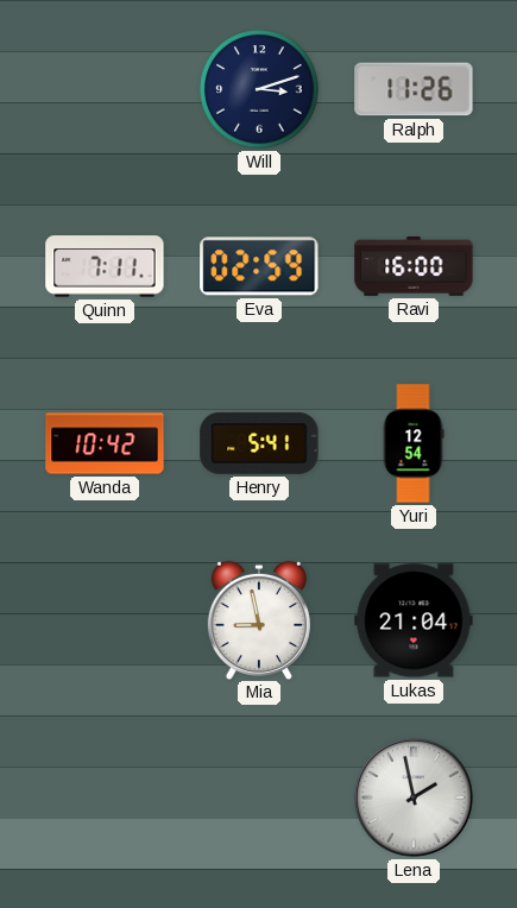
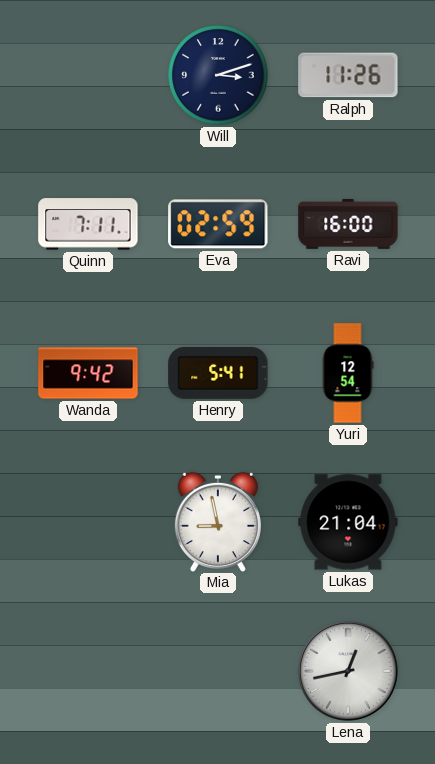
Wanda: 10:42 -> 9:42 (88, 373)
Lena: 1:58 -> 12:43 (348, 671)
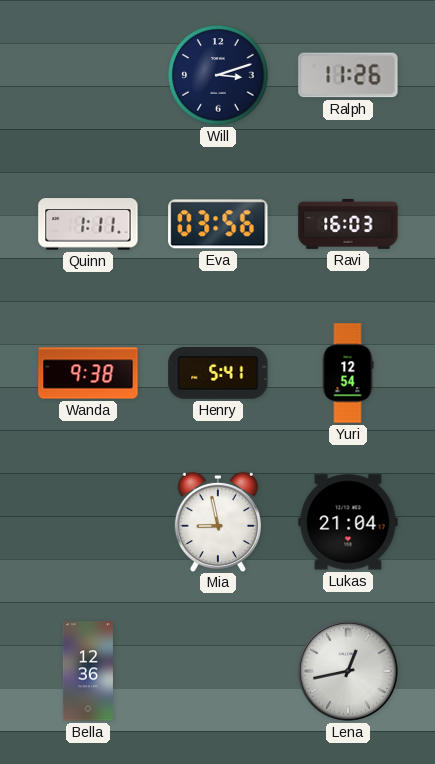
Quinn: 7:11 -> 1:11 (88, 224)
Eva: 02:59 -> 03:56 (218, 224)
Ravi: 16:00 -> 16:03 (348, 224)
Wanda: 9:42 -> 9:38 (88, 373)
Bella: none -> 12:36 (88, 671)
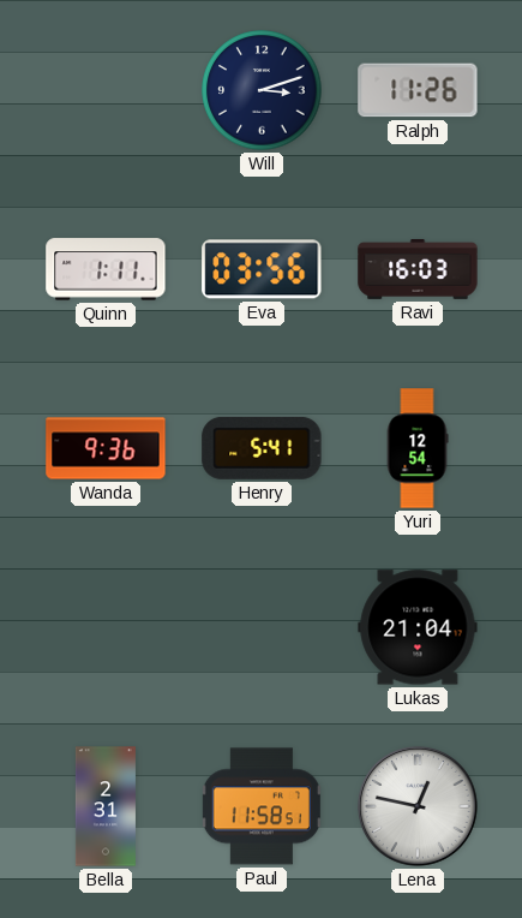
Wanda: 9:38 -> 9:36 (106, 448)
Mia: 8:58 -> none (218, 521)
Bella: 12:36 -> 2:31 (106, 806)
Paul: none -> 11:58 (262, 806)
Lena: 12:43 -> 12:47 (418, 806)
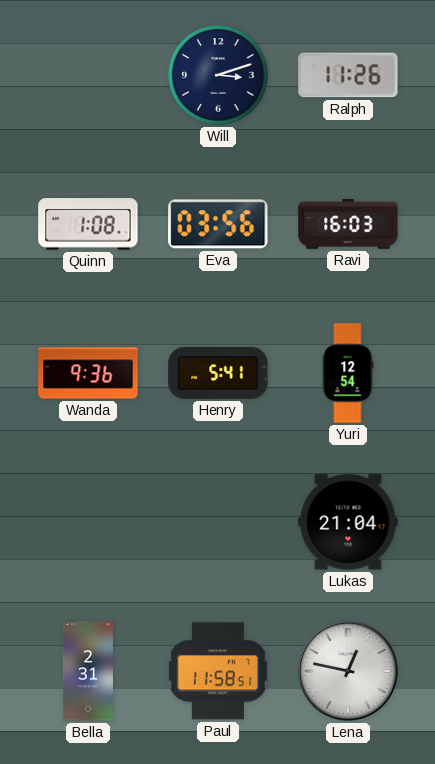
Quinn: 1:11 -> 1:08 (88, 224)
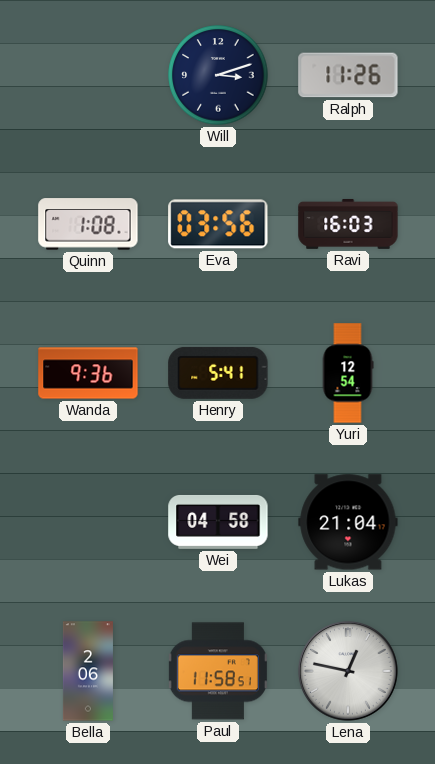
Wei: none -> 04:58 (218, 522)
Bella: 2:31 -> 2:06 (88, 671)
